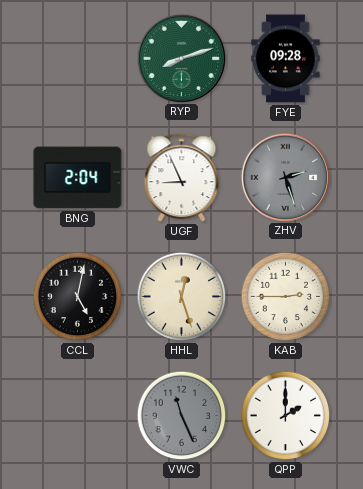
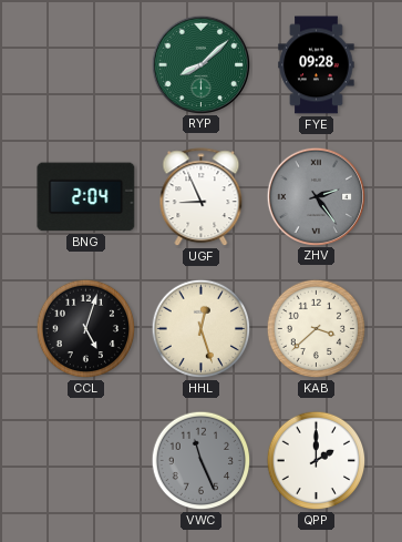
RYP: 8:12 -> 8:08 (200, 64)
ZHV: 2:27 -> 2:24 (316, 196)
CCL: 5:02 -> 5:03 (86, 329)
KAB: 2:45 -> 3:38 (317, 329)
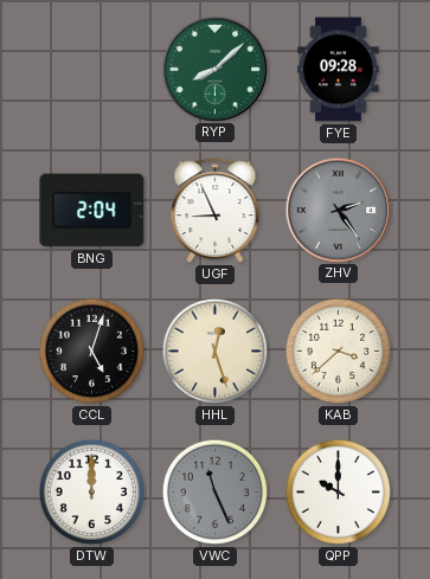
DTW: none -> 12:00 (92, 493)
QPP: 2:00 -> 10:00 (339, 493)
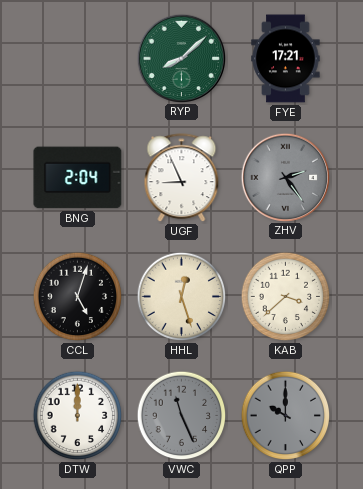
FYE: 09:28 -> 17:21 (286, 59)
QPP dial: white -> grey (286, 416)
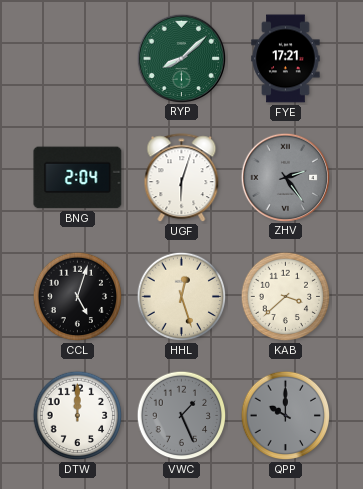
UGF: 8:56 -> 6:03 (182, 178)
VWC: 11:26 -> 1:26 (182, 416)
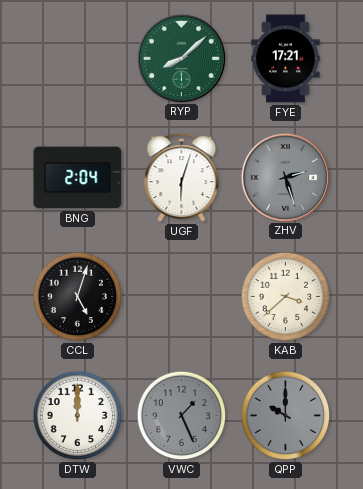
ZHV: 2:24 -> 2:27 (285, 177)
HHL: 12:27 -> none (182, 297)
